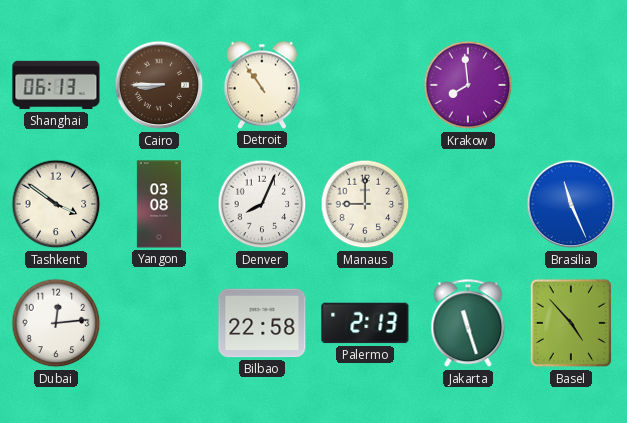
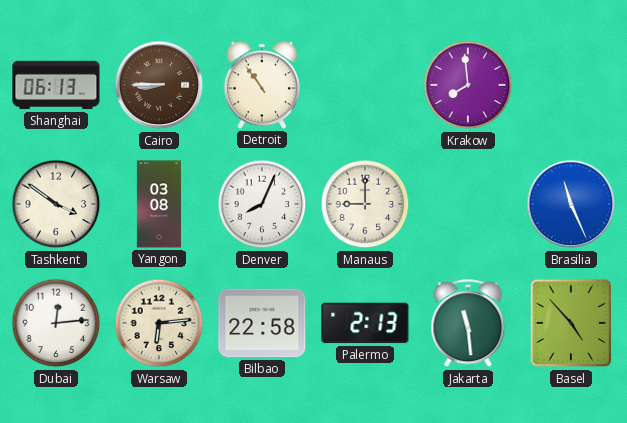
Warsaw: none -> 6:14 (159, 323)
Jakarta: 11:27 -> 11:29 (468, 324)
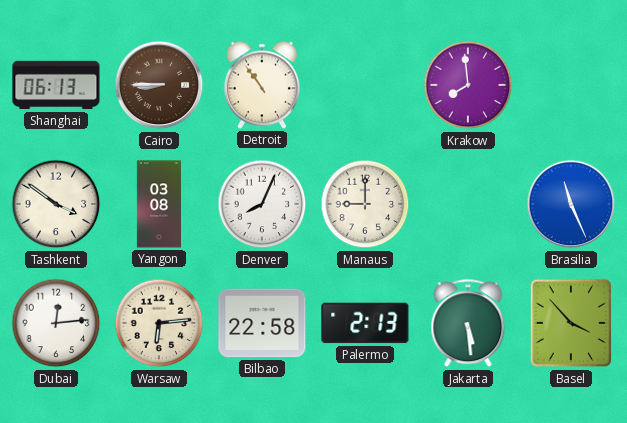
Jakarta: 11:29 -> 5:29 (468, 324)
Basel: 4:53 -> 3:53 (571, 323)
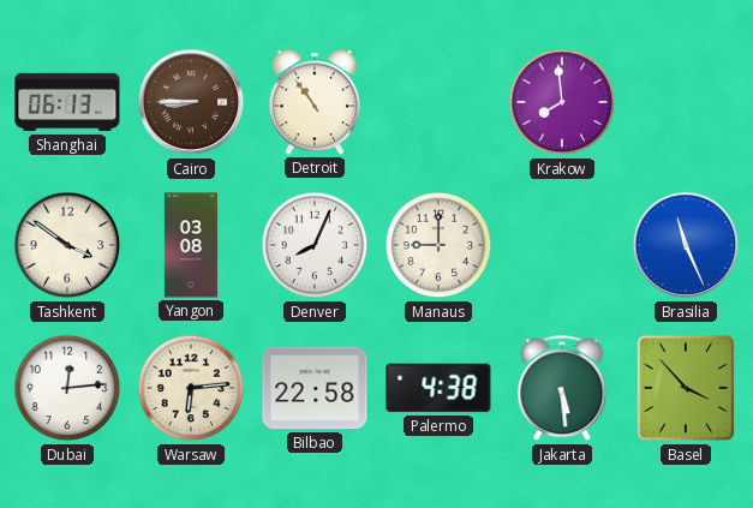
Palermo: 2:13 -> 4:38 (438, 388)
